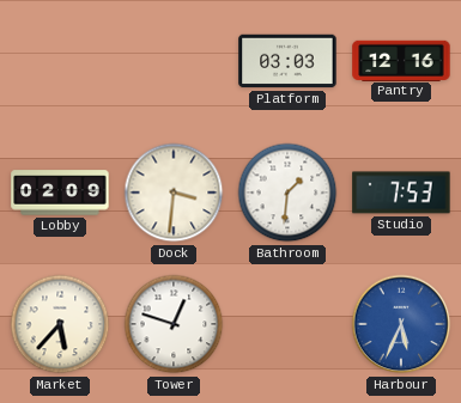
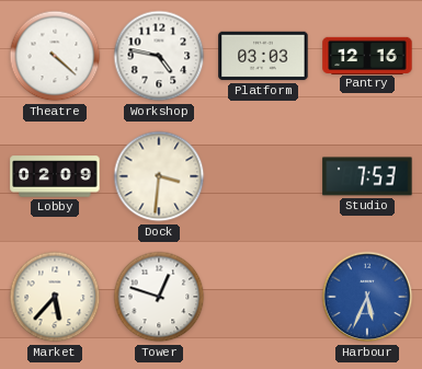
Theatre: none -> 4:22 (55, 56)
Workshop: none -> 4:47 (159, 56)
Bathroom: 1:31 -> none (287, 193)
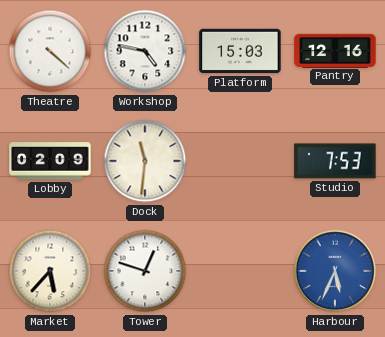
Platform: 03:03 -> 15:03 (240, 51)
Dock: 3:31 -> 11:31 (145, 161)
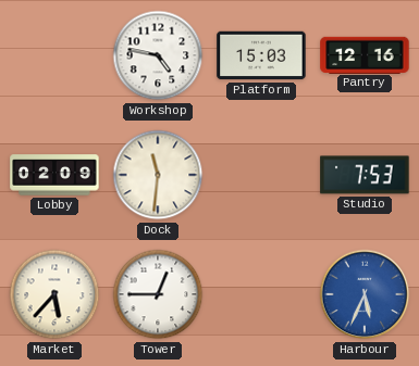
Theatre: 4:22 -> none (50, 51)
Tower: 12:48 -> 12:45 (158, 294)
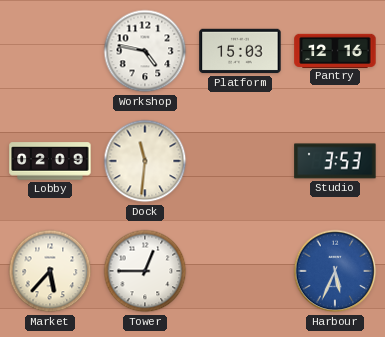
Studio: 7:53 -> 3:53 (335, 161)
